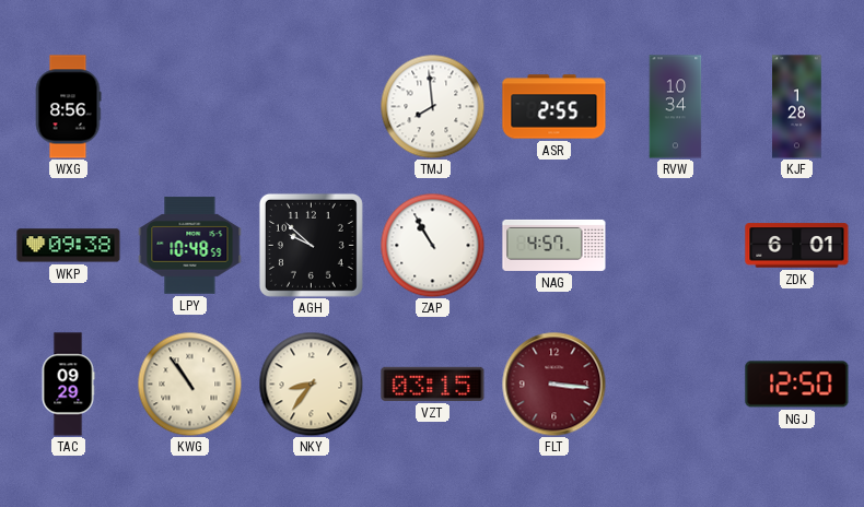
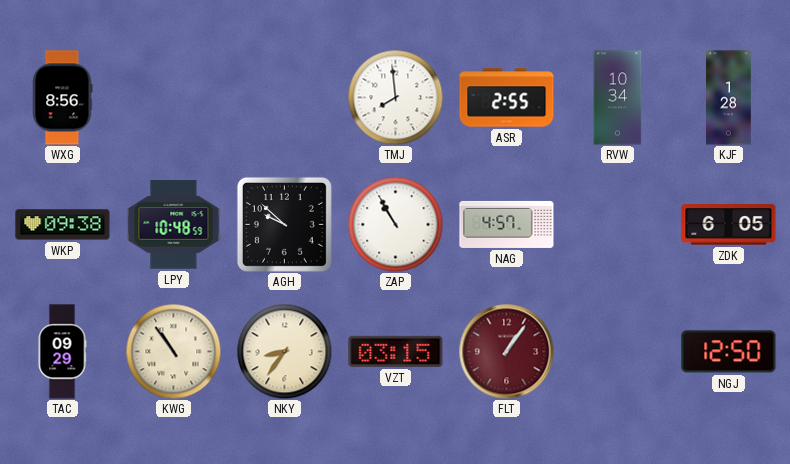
ZDK: 6:01 -> 6:05 (729, 225)
FLT: 3:16 -> 1:06 (506, 351)
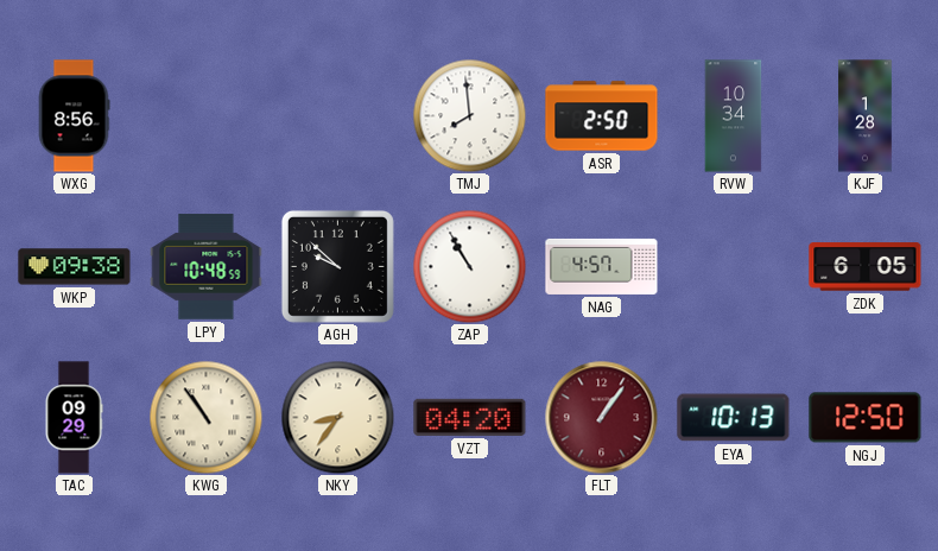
ASR: 2:55 -> 2:50 (602, 116)
VZT: 03:15 -> 04:20 (470, 417)
EYA: none -> 10:13 (734, 418)
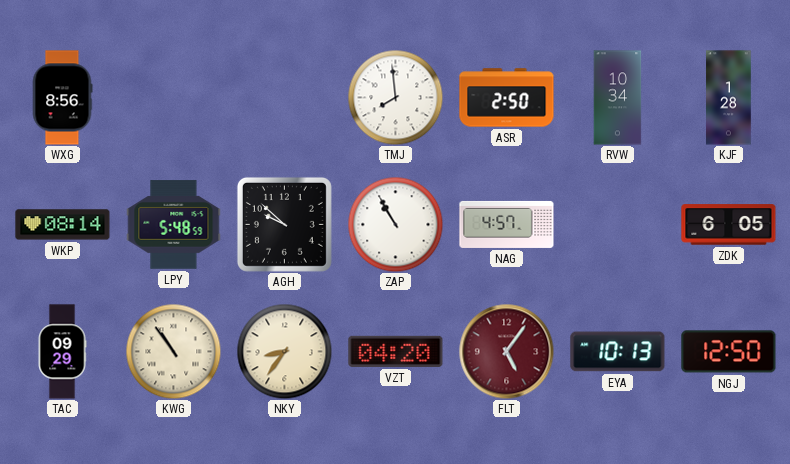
WKP: 09:38 -> 08:14 (63, 225)
LPY: 10:48 -> 5:48 (174, 225)
FLT: 1:06 -> 5:06 (506, 351)
